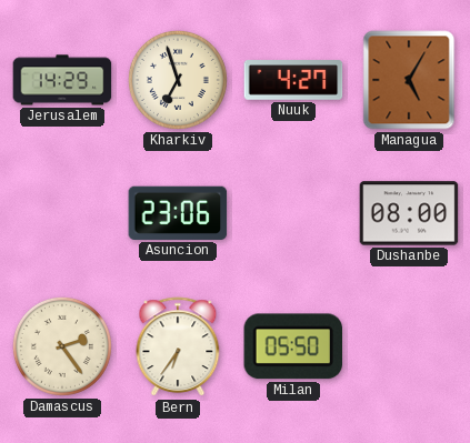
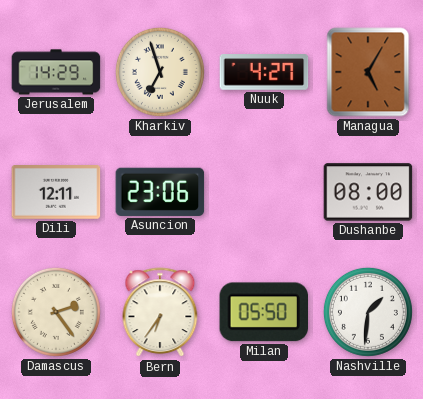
Dili: none -> 12:11 (56, 193)
Nashville: none -> 1:31 (368, 312)
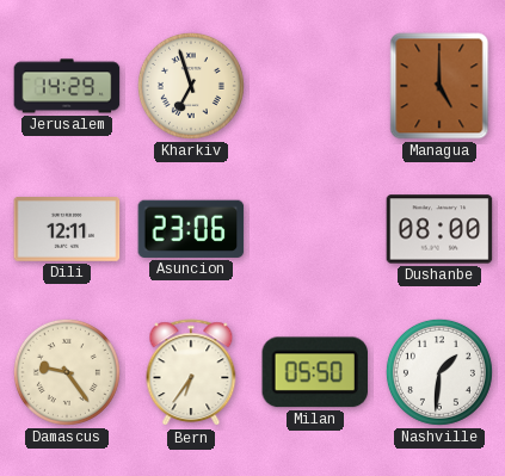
Nuuk: 4:27 -> none (264, 72)
Managua: 5:05 -> 5:00 (439, 86)
Damascus: 2:24 -> 9:24 (67, 372)
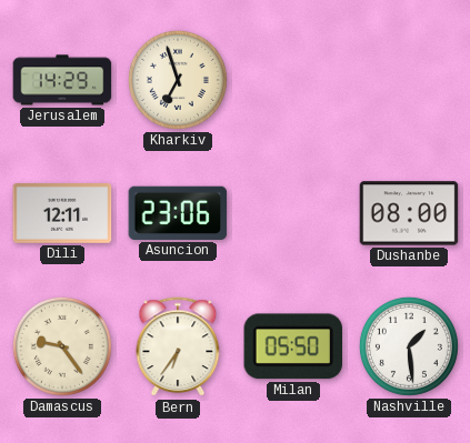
Managua: 5:00 -> none (439, 86)
Nashville: 1:31 -> 1:29 (409, 346)
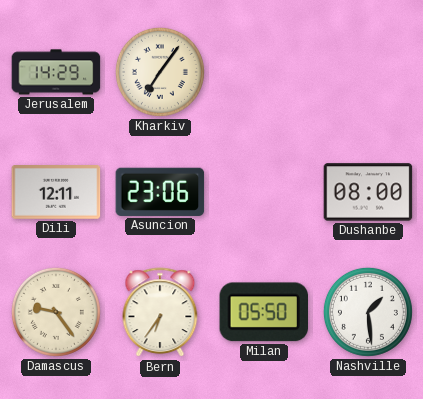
Kharkiv: 6:57 -> 7:06 (160, 72)
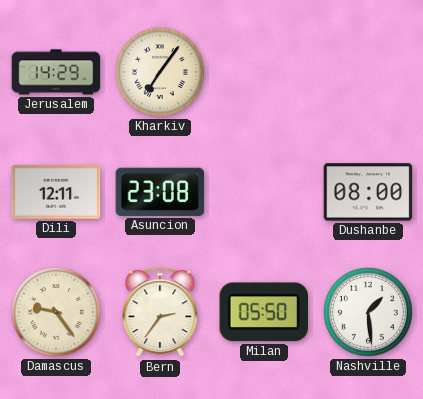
Asuncion: 23:06 -> 23:08 (160, 192)
Bern: 6:36 -> 2:36 (160, 313)
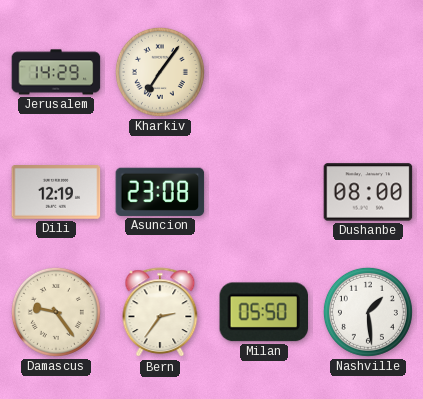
Dili: 12:11 -> 12:19 (56, 193)
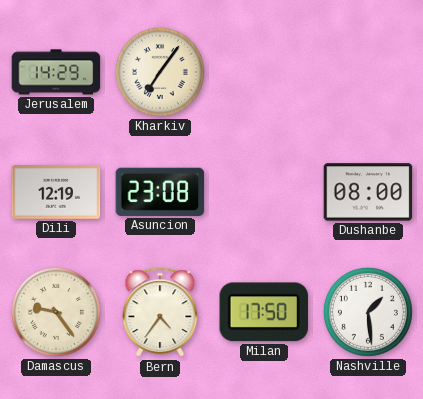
Bern: 2:36 -> 4:36 (160, 313)
Milan: 05:50 -> 17:50 (263, 312)
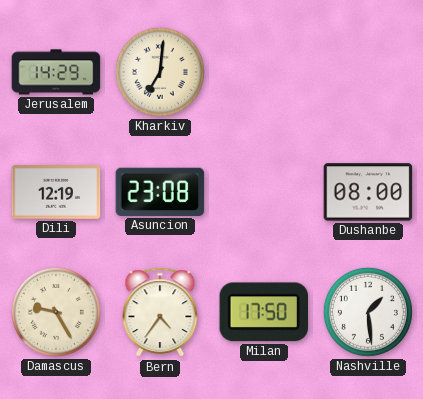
Kharkiv: 7:06 -> 7:01 (160, 72)
Damascus: 9:24 -> 9:25 (56, 312)
